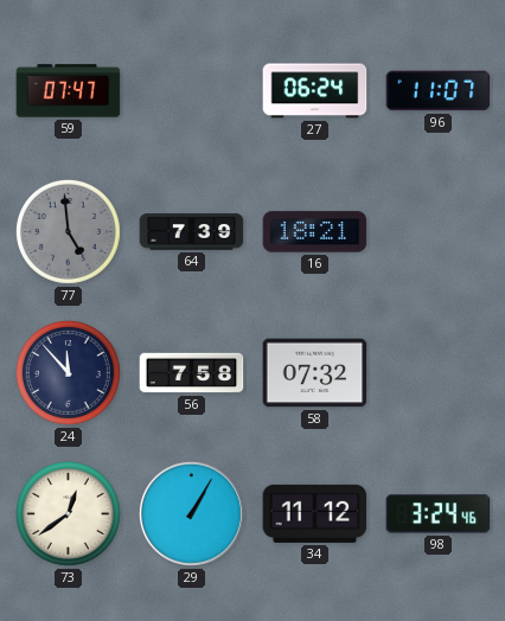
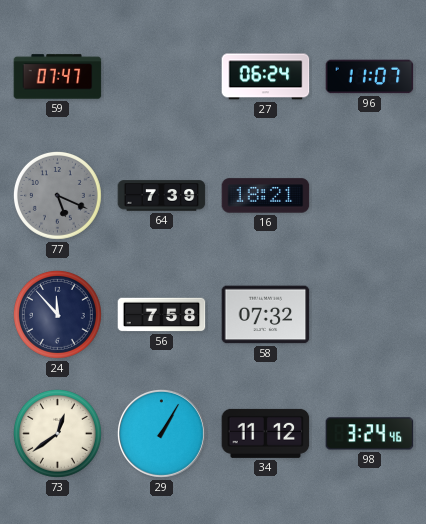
77: 4:59 -> 5:19 (57, 195)
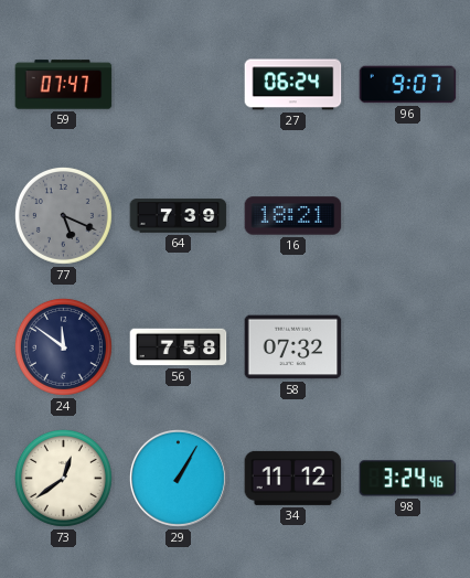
96: 11:07 -> 9:07 (408, 85)
24: 11:53 -> 11:51 (63, 346)
